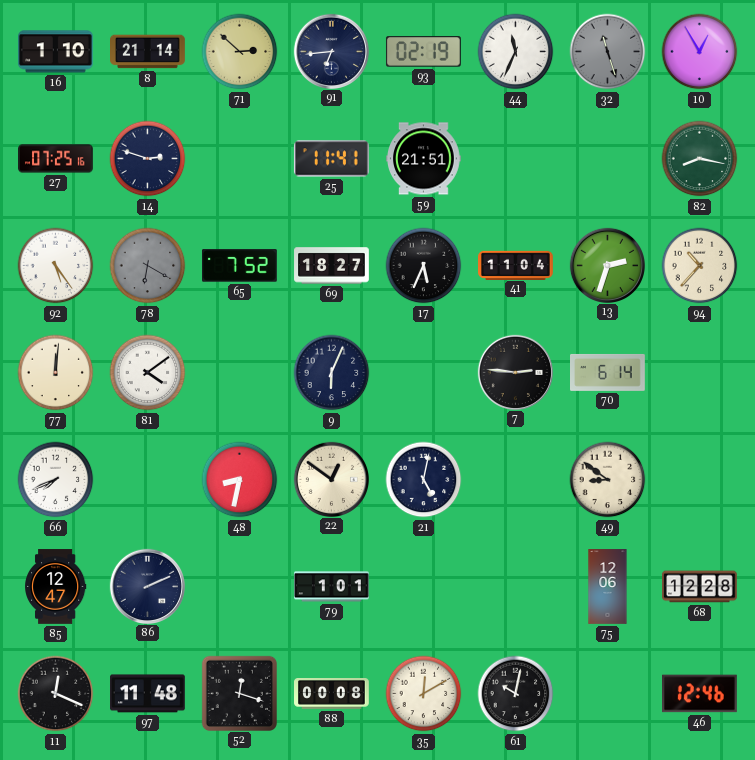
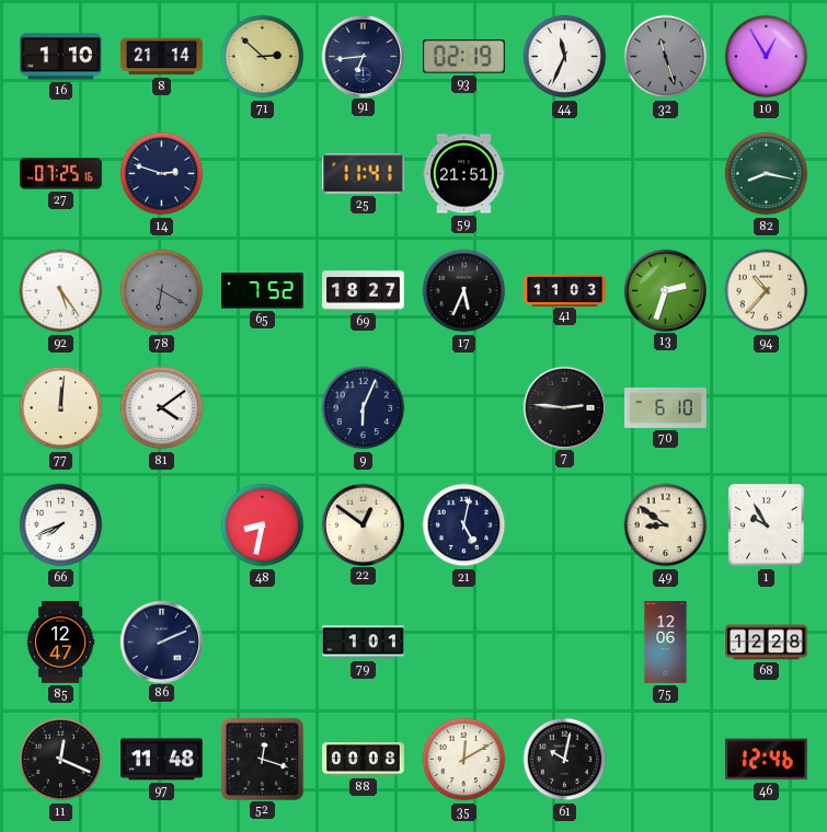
41: 11:04 -> 11:03 (565, 290)
70: 6:14 -> 6:10 (666, 407)
1: none -> 9:55 (767, 525)
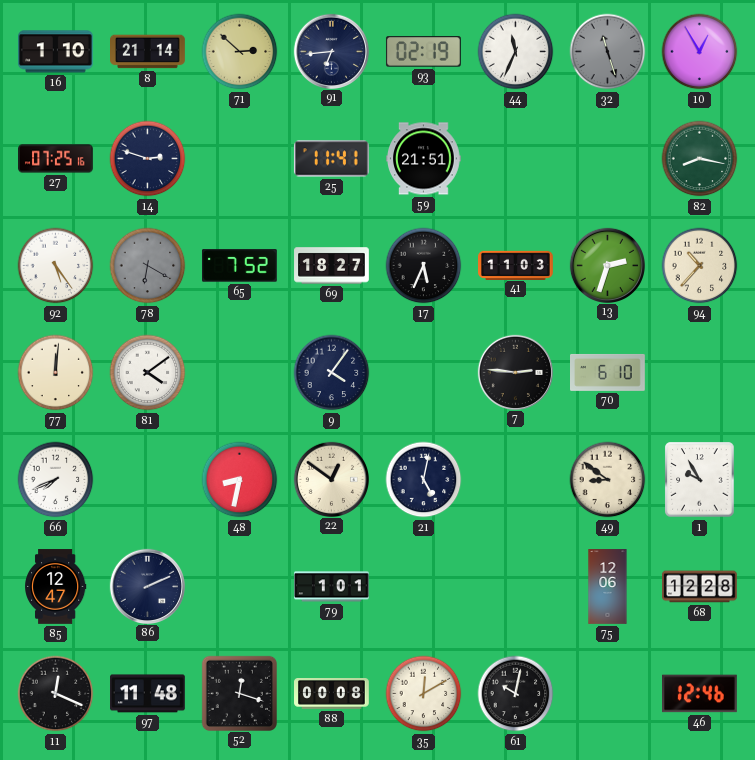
9: 6:04 -> 4:06 (332, 373)
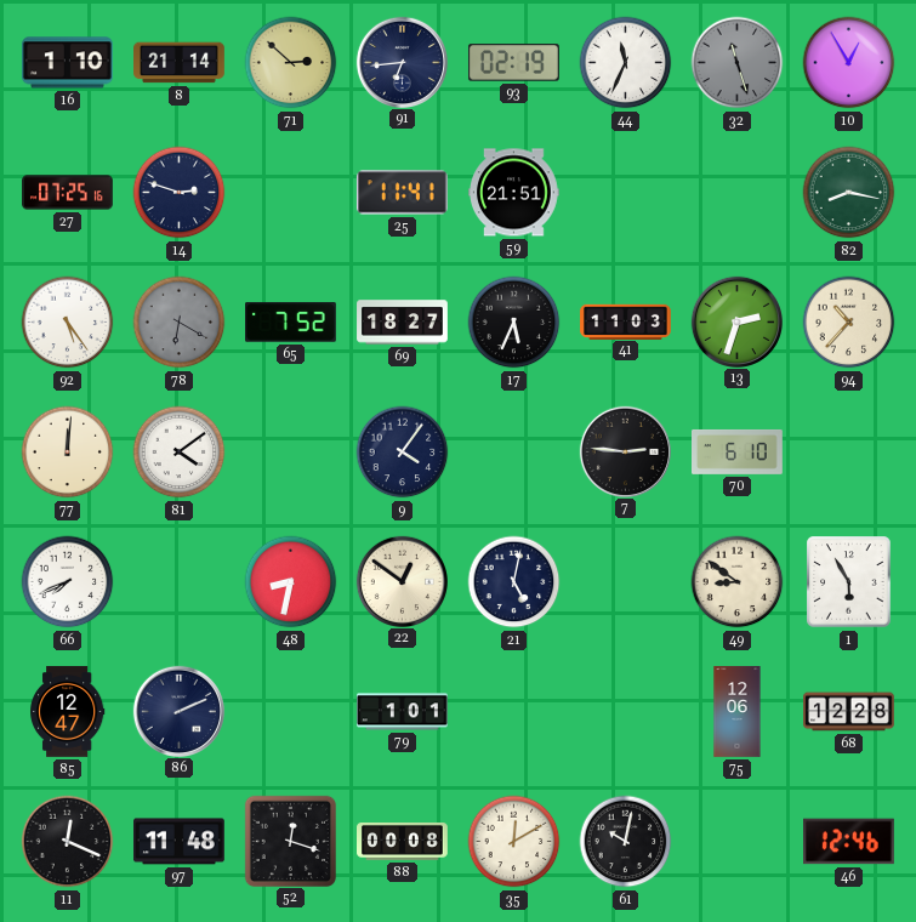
1: 9:55 -> 5:55 (849, 582)
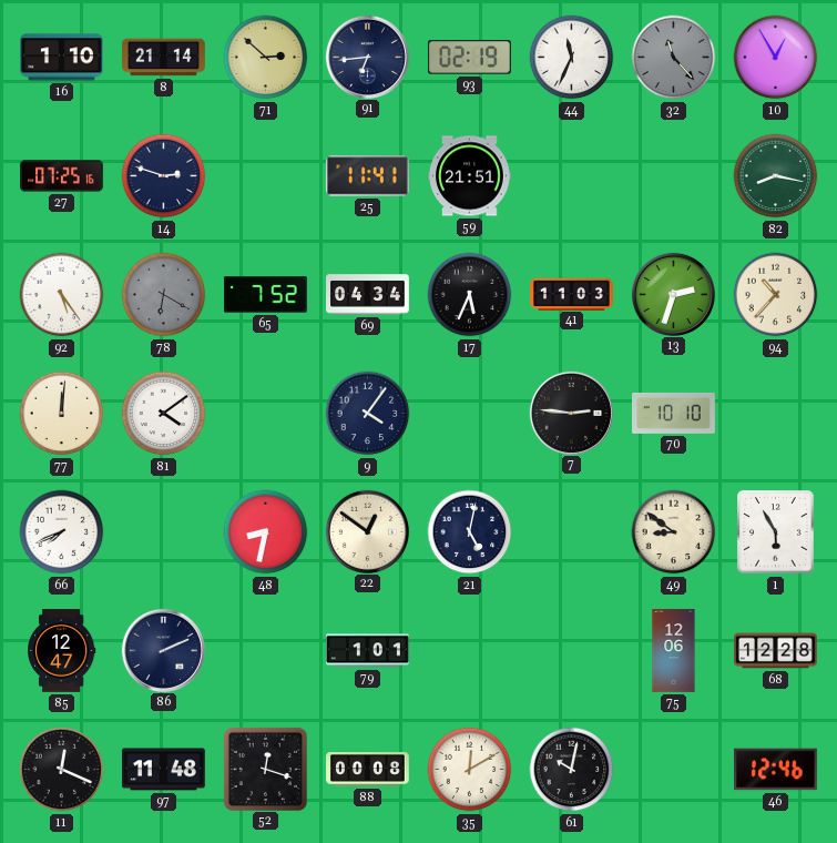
32: 11:27 -> 11:23 (674, 58)
69: 18:27 -> 04:34 (368, 295)
70: 6:10 -> 10:10 (674, 413)
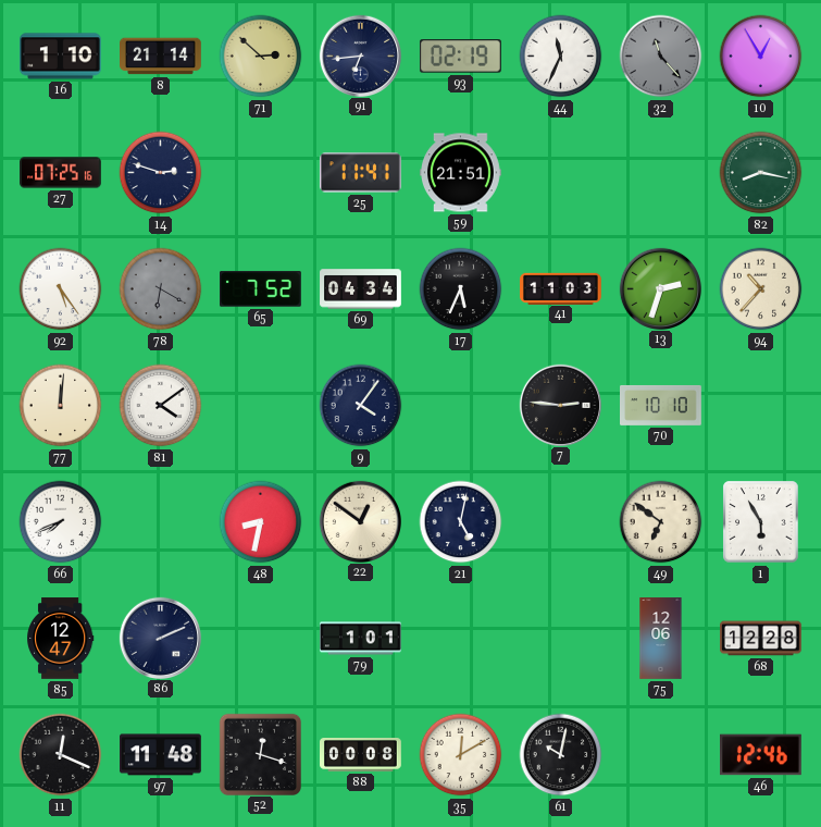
49: 8:51 -> 6:51 (661, 522)
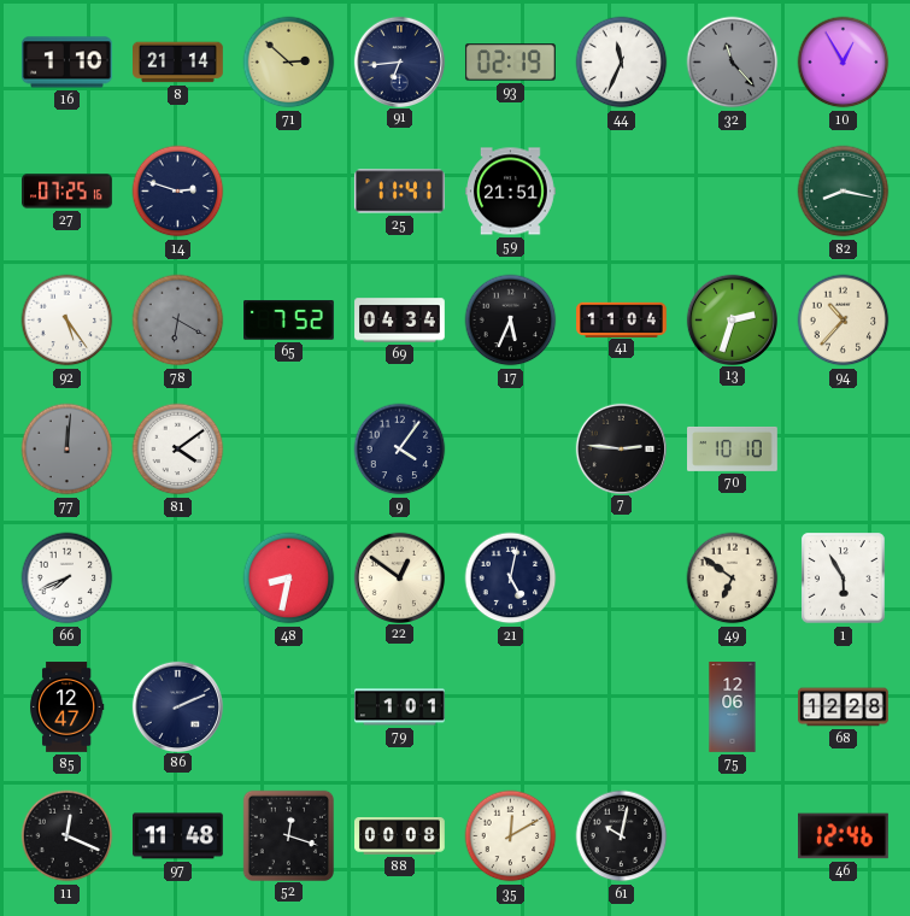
41: 11:03 -> 11:04 (622, 319)
77 dial: cream -> grey (67, 450)
